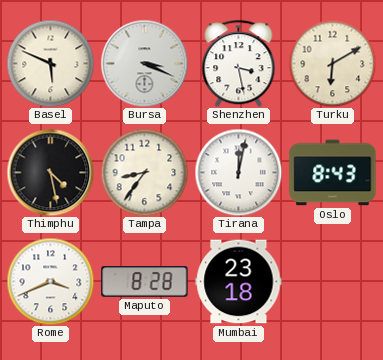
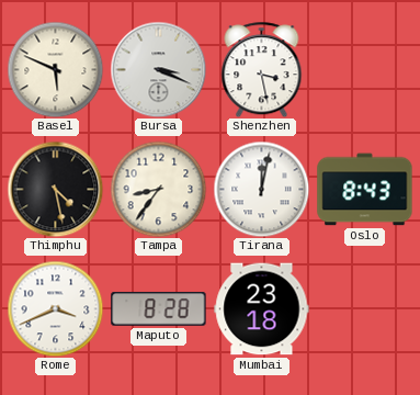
Turku: 6:10 -> none (332, 63)
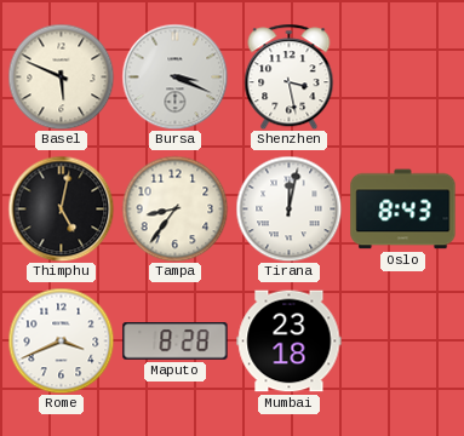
Thimphu: 4:28 -> 5:02 (61, 208)
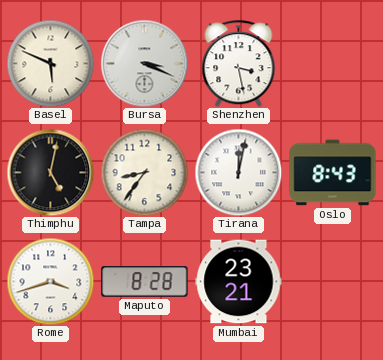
Rome: 3:41 -> 3:42 (50, 281)
Mumbai: 23:18 -> 23:21 (239, 282)
